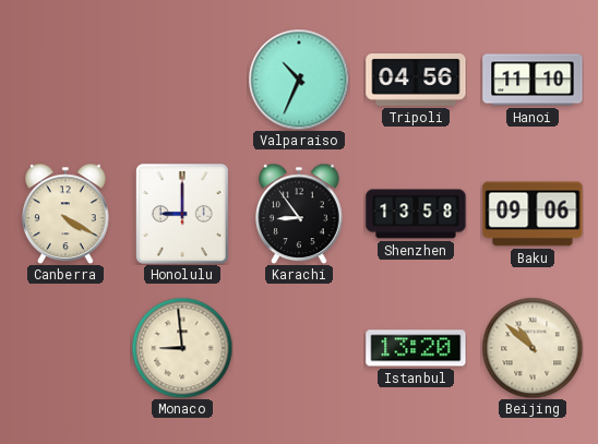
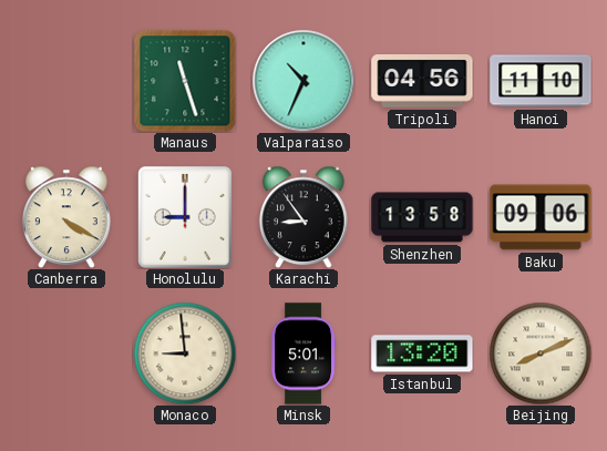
Manaus: none -> 11:27 (185, 81)
Minsk: none -> 5:01 (305, 353)
Beijing: 10:52 -> 8:11 (541, 353)
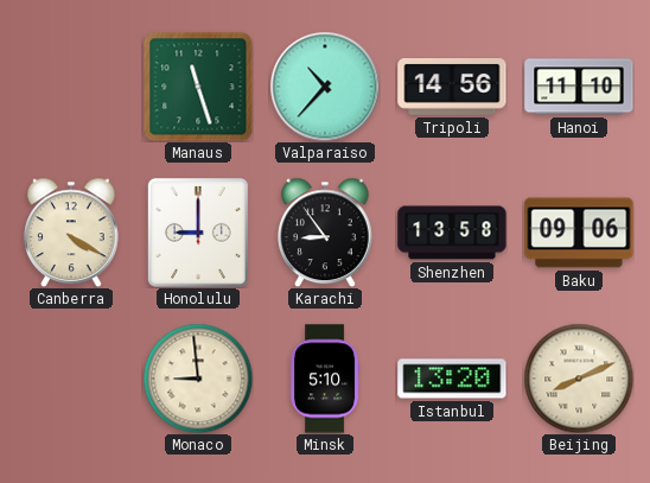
Valparaiso: 10:34 -> 10:37 (325, 87)
Tripoli: 04:56 -> 14:56 (452, 88)
Minsk: 5:01 -> 5:10 (326, 379)
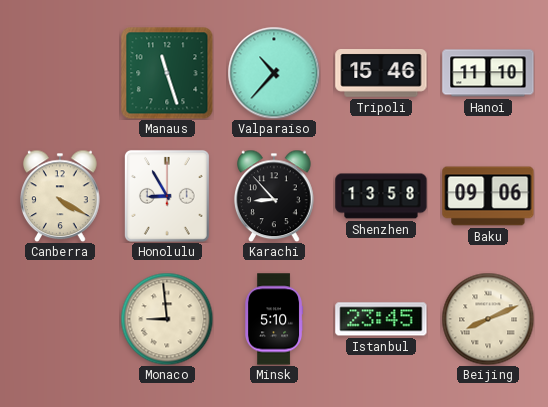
Tripoli: 14:56 -> 15:46 (381, 74)
Honolulu: 9:00 -> 8:55 (167, 196)
Karachi: 8:54 -> 8:53 (275, 196)
Istanbul: 13:20 -> 23:45 (381, 319)
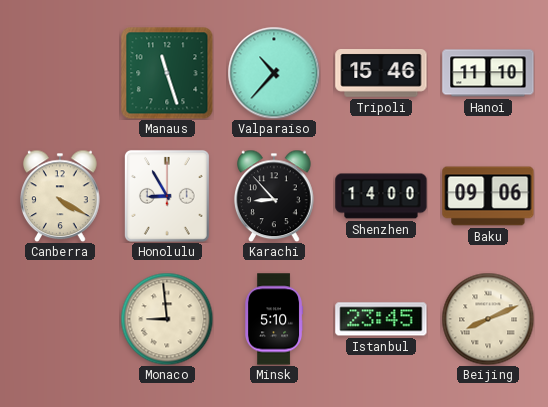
Shenzhen: 13:58 -> 14:00 (381, 196)
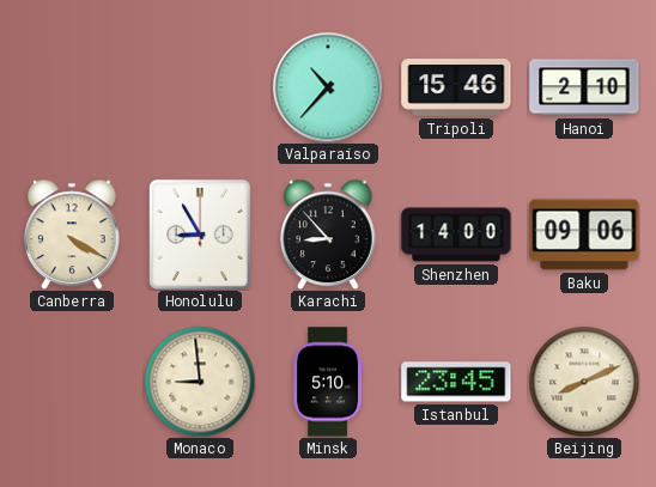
Manaus: 11:27 -> none (167, 73)
Hanoi: 11:10 -> 2:10 (584, 87)
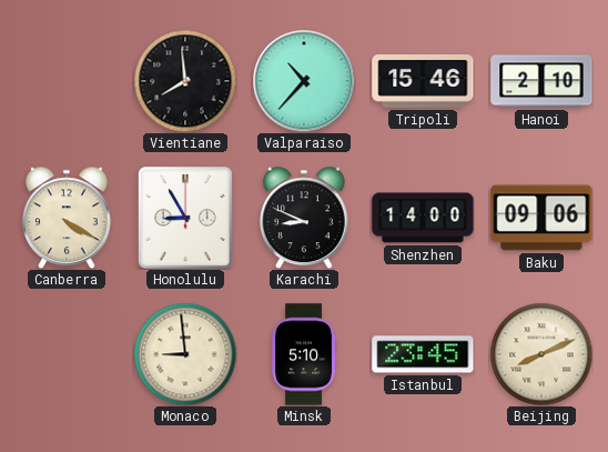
Vientiane: none -> 7:59 (185, 81)
Karachi: 8:53 -> 8:49 (305, 218)
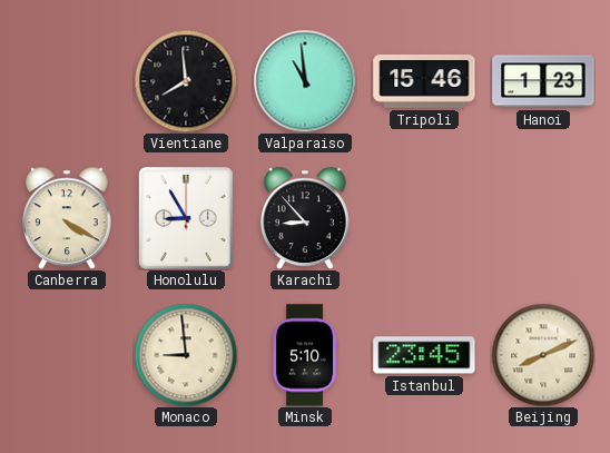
Valparaiso: 10:37 -> 10:59 (305, 81)
Hanoi: 2:10 -> 1:23 (543, 81)
Karachi: 8:49 -> 8:53 (306, 218)
Shenzhen: 14:00 -> none (423, 218)
Baku: 09:06 -> none (541, 218)
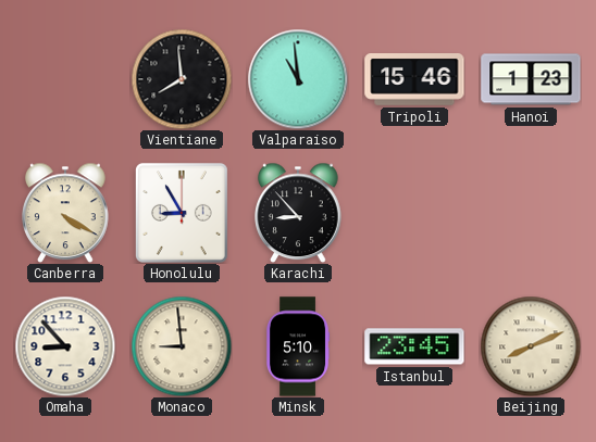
Omaha: none -> 8:53 (65, 346)
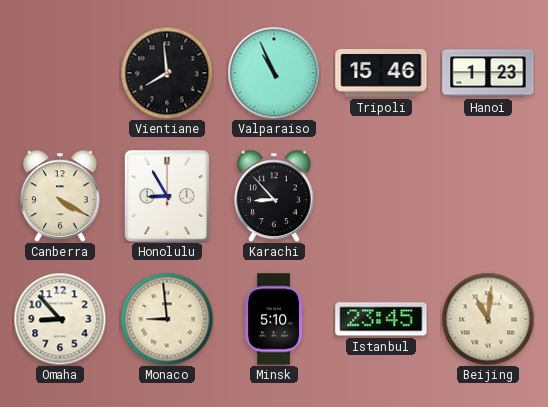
Valparaiso: 10:59 -> 10:56 (274, 73)
Beijing: 8:11 -> 11:01 (488, 319)
